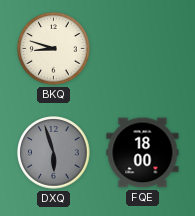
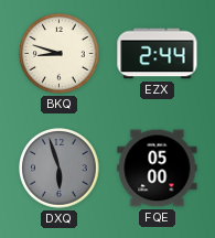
EZX: none -> 2:44 (158, 54)
FQE: 18:00 -> 05:00 (158, 169)
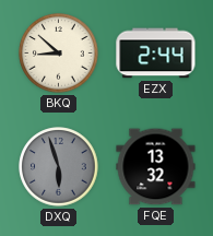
BKQ: 8:48 -> 8:52 (59, 54)
FQE: 05:00 -> 13:32 (156, 167)
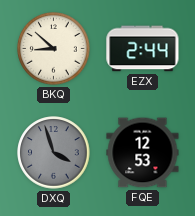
DXQ: 5:57 -> 3:57 (54, 153)
FQE: 13:32 -> 12:53 (143, 153)
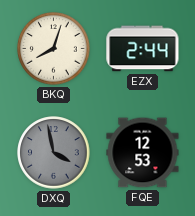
BKQ: 8:52 -> 8:03 (54, 49)
DXQ: 3:57 -> 3:58 (54, 153)
